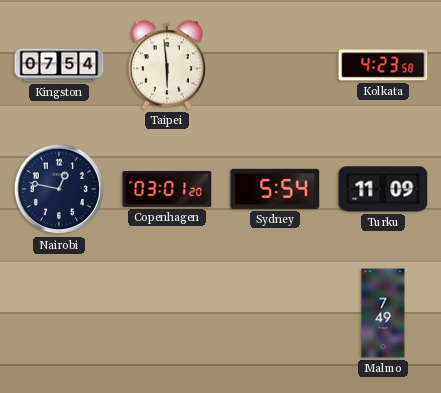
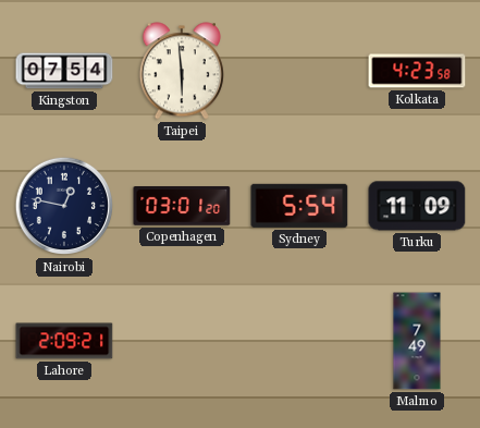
Lahore: none -> 2:09 (64, 341)
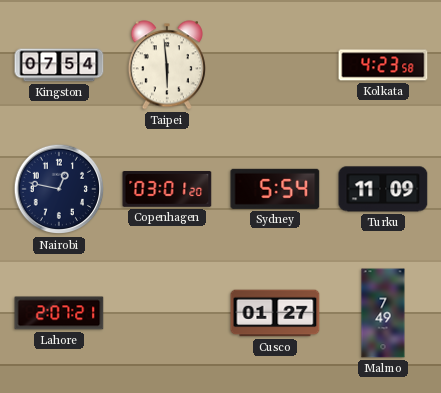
Lahore: 2:09 -> 2:07 (59, 313)
Cusco: none -> 01:27 (275, 313)
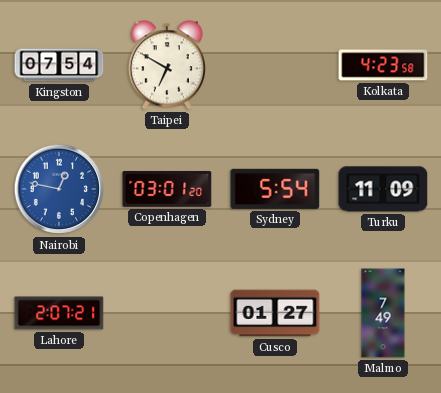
Taipei: 5:59 -> 6:50 (167, 65)
Nairobi dial: navy -> blue (59, 189)
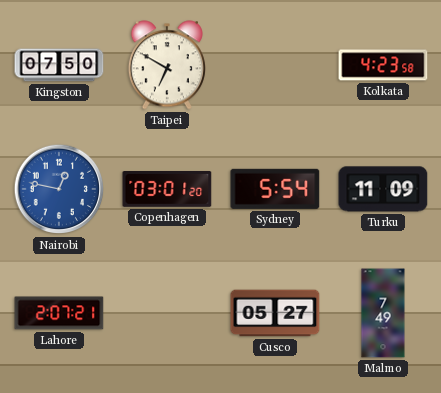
Kingston: 07:54 -> 07:50 (59, 65)
Cusco: 01:27 -> 05:27 (275, 313)
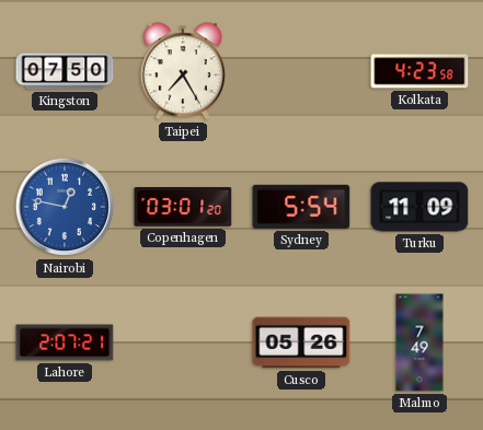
Taipei: 6:50 -> 7:25 (183, 71)
Cusco: 05:27 -> 05:26 (301, 342)
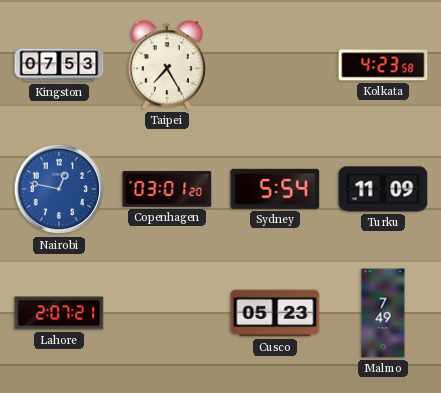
Kingston: 07:50 -> 07:53 (59, 65)
Cusco: 05:26 -> 05:23 (275, 313)
